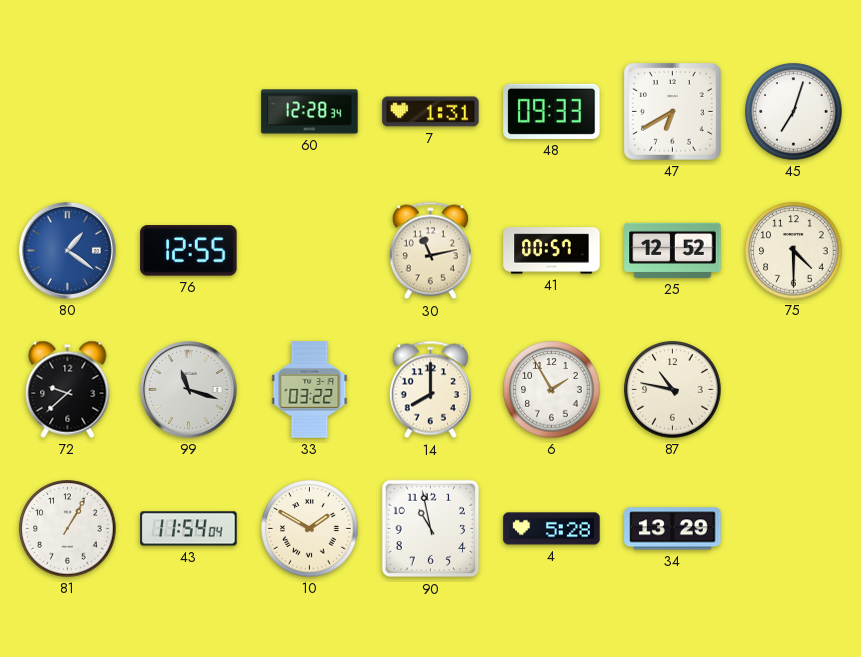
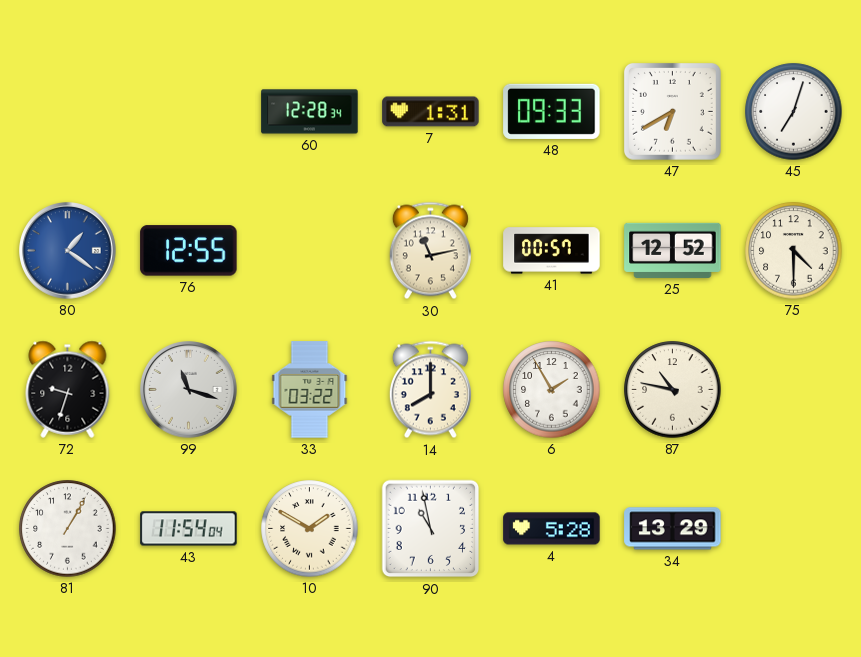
72: 9:38 -> 9:33 (68, 389)
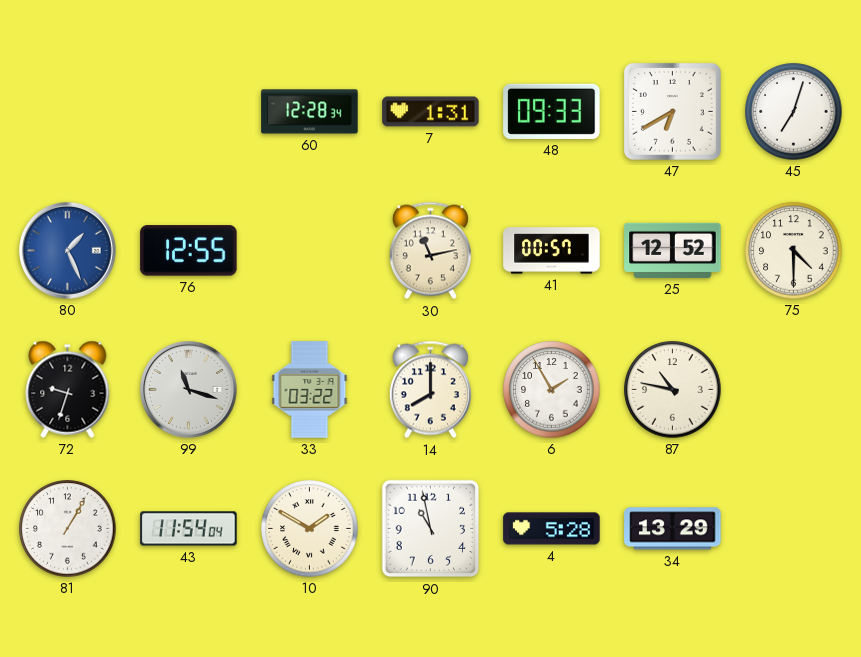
80: 1:21 -> 1:26 (68, 251)
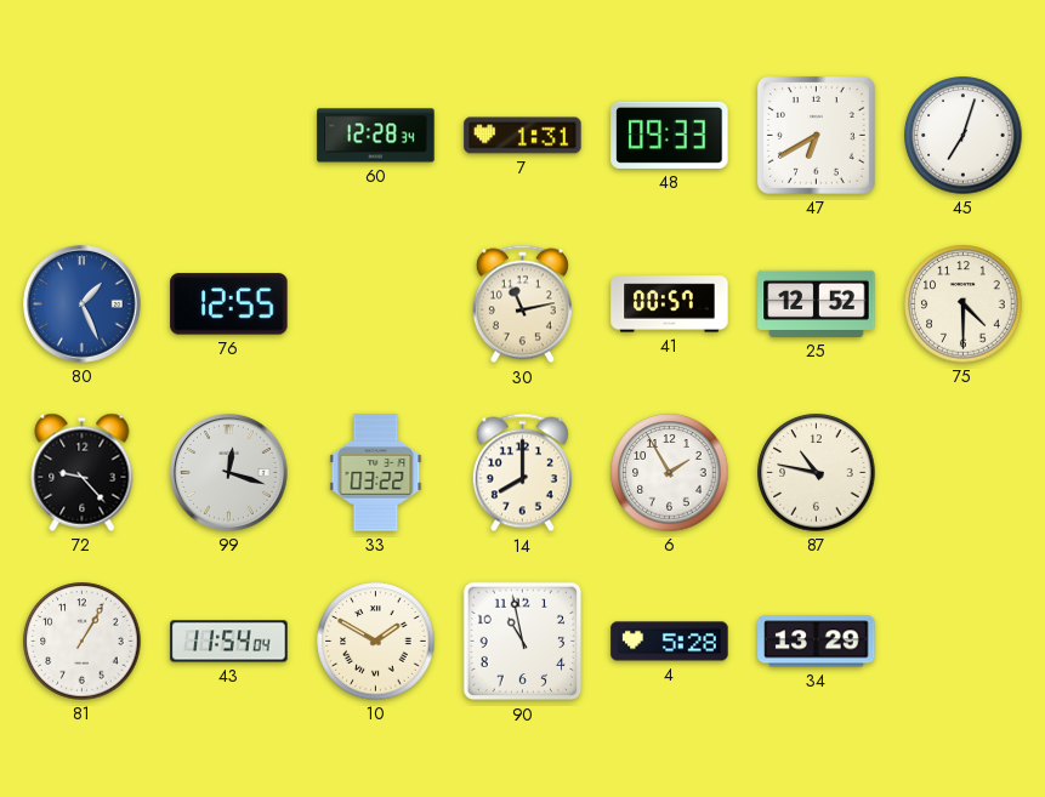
72: 9:33 -> 9:23 (83, 472)
99: 11:18 -> 12:18 (229, 473)
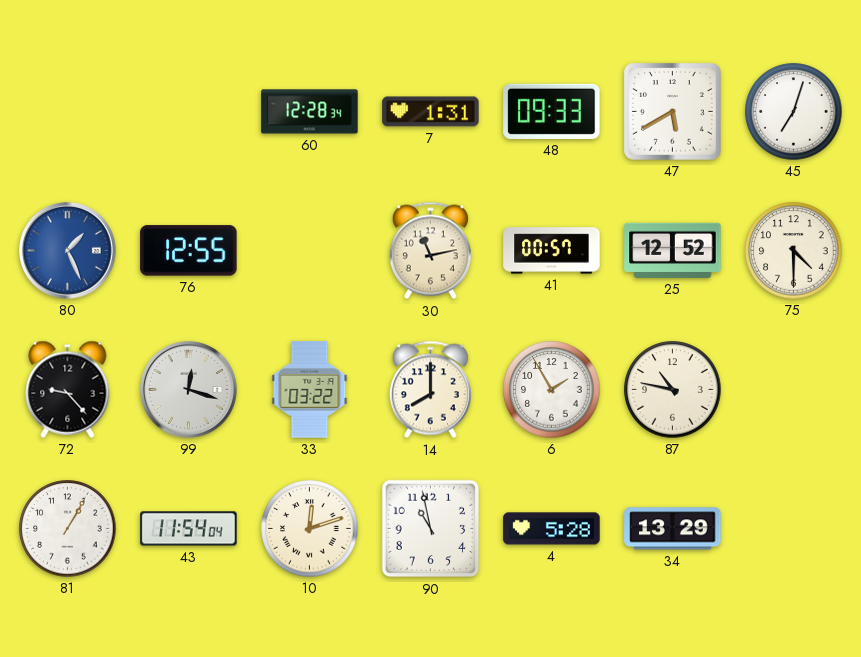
47: 6:40 -> 5:40 (672, 111)
10: 1:50 -> 12:12 (310, 529)
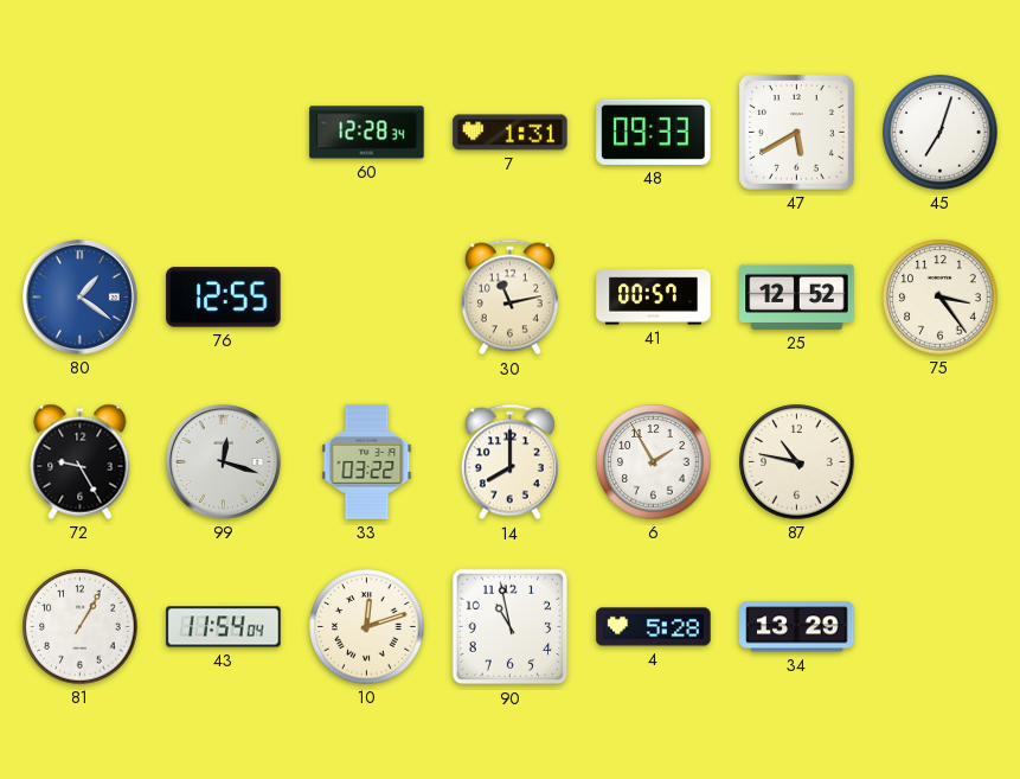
80: 1:26 -> 1:21 (81, 298)
75: 4:30 -> 3:24 (941, 298)
72: 9:23 -> 9:25 (81, 461)
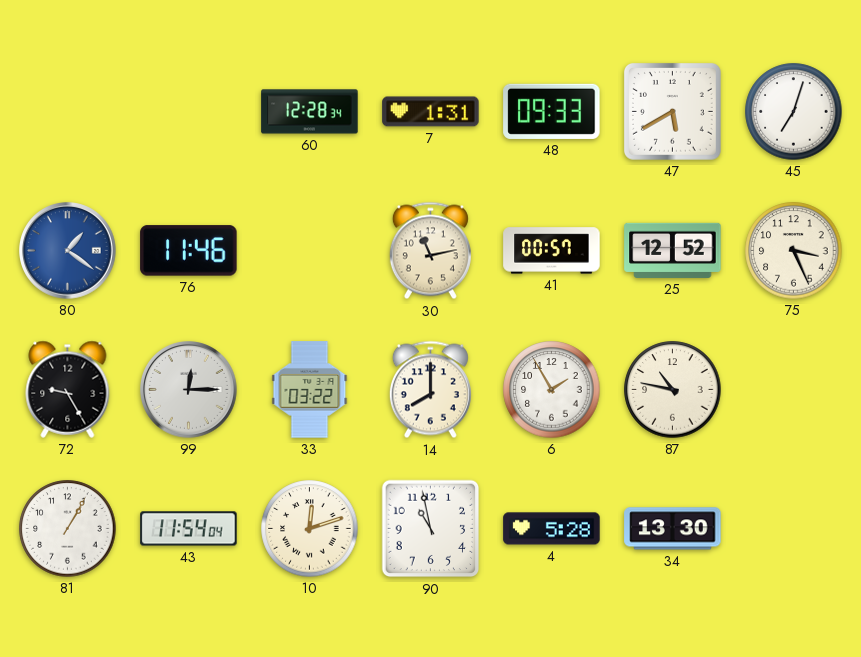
76: 12:55 -> 11:46 (189, 251)
75: 3:24 -> 3:26 (794, 251)
99: 12:18 -> 12:15 (189, 390)
34: 13:29 -> 13:30 (673, 529)
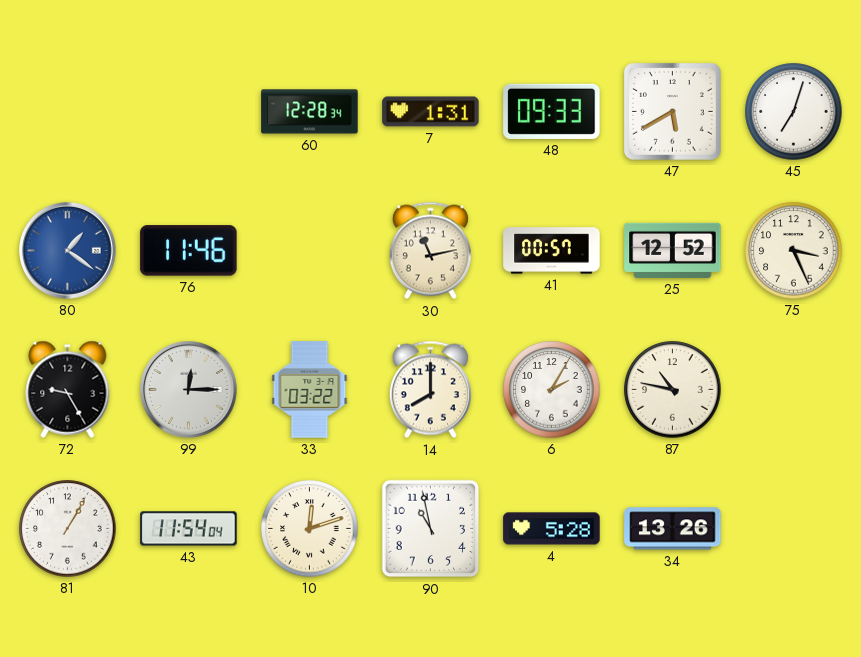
6: 1:55 -> 2:05 (552, 390)
34: 13:30 -> 13:26 (673, 529)
